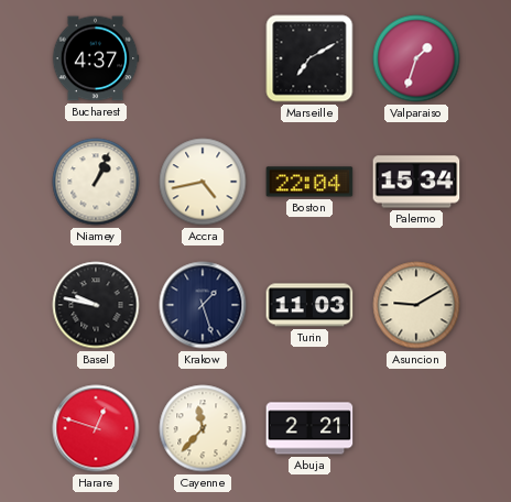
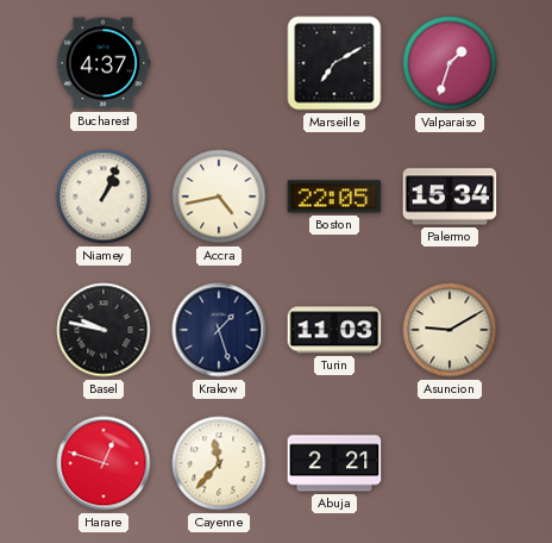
Boston: 22:04 -> 22:05 (334, 196)
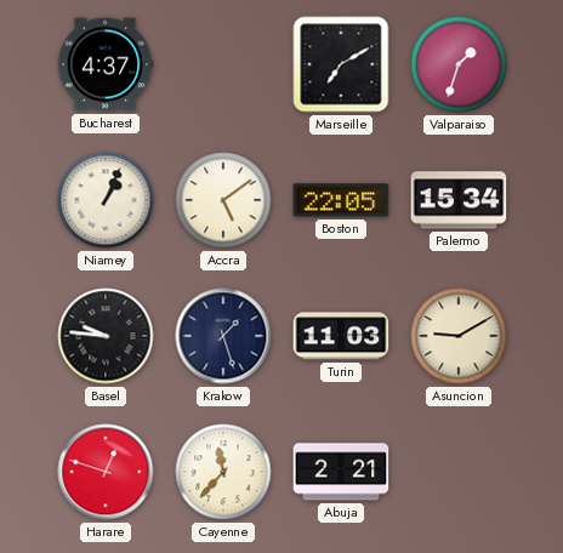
Accra: 4:43 -> 5:09 (223, 200)
Basel: 9:47 -> 9:46 (106, 336)
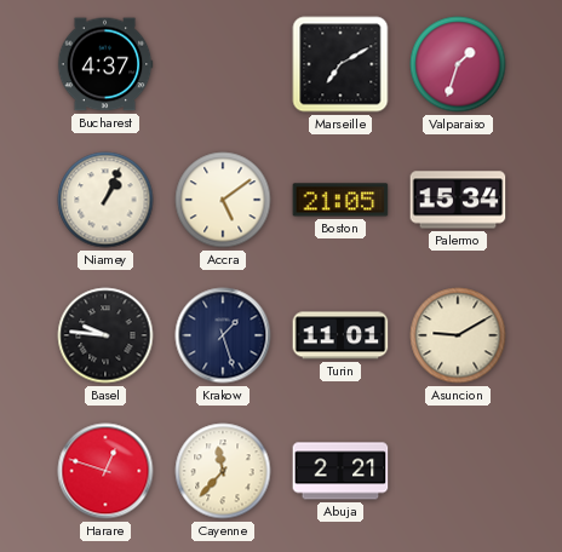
Boston: 22:05 -> 21:05 (340, 200)
Turin: 11:03 -> 11:01 (340, 335)
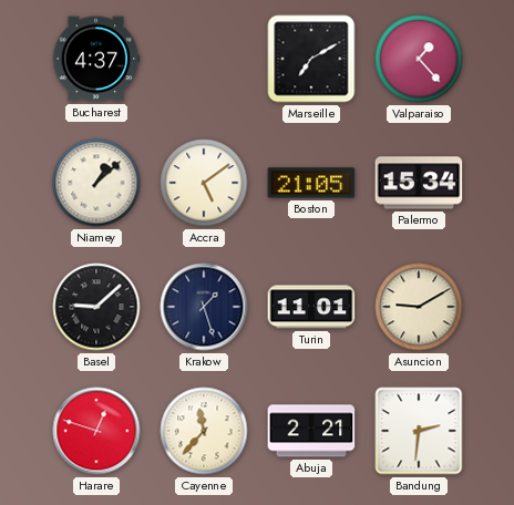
Valparaiso: 1:33 -> 1:23 (419, 59)
Niamey: 1:04 -> 1:08 (96, 183)
Basel: 9:46 -> 9:08 (96, 307)
Bandung: none -> 2:31 (419, 431)
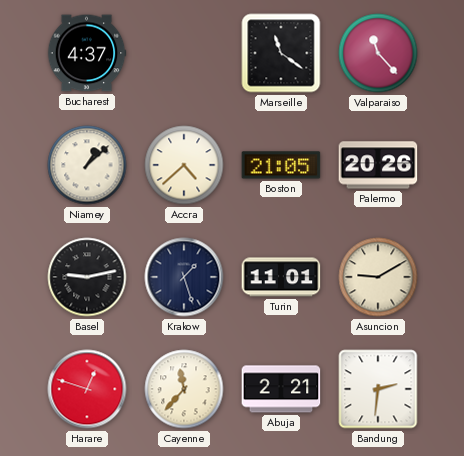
Marseille: 7:10 -> 11:21 (281, 53)
Valparaiso: 1:23 -> 11:23 (378, 53)
Accra: 5:09 -> 4:38 (184, 165)
Palermo: 15:34 -> 20:26 (378, 165)
Basel: 9:08 -> 9:13 (87, 277)
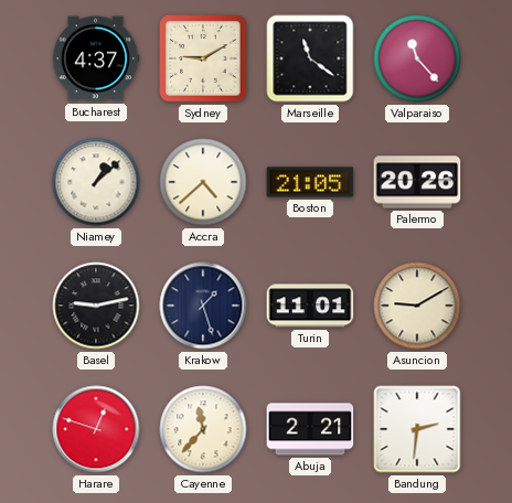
Sydney: none -> 9:10 (203, 58)
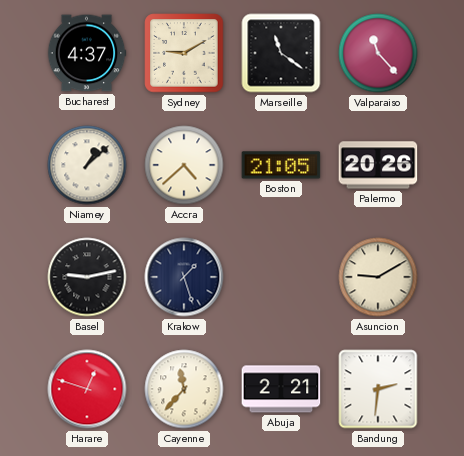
Turin: 11:01 -> none (310, 306)
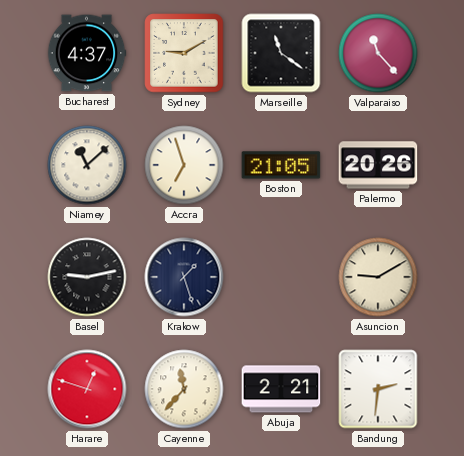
Niamey: 1:08 -> 11:08 (87, 165)
Accra: 4:38 -> 6:57 (184, 165)
